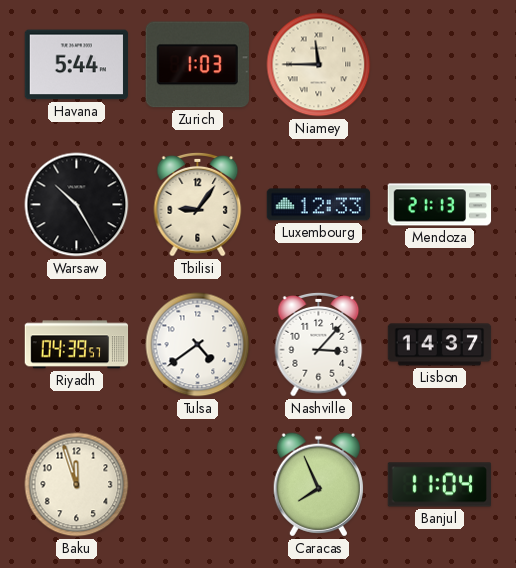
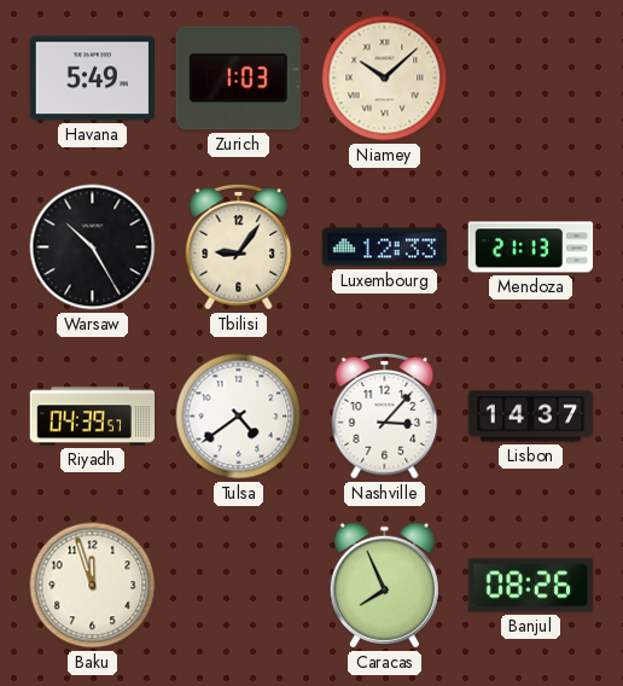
Havana: 5:44 -> 5:49 (92, 79)
Niamey: 11:45 -> 10:08 (385, 79)
Banjul: 11:04 -> 08:26 (531, 586)
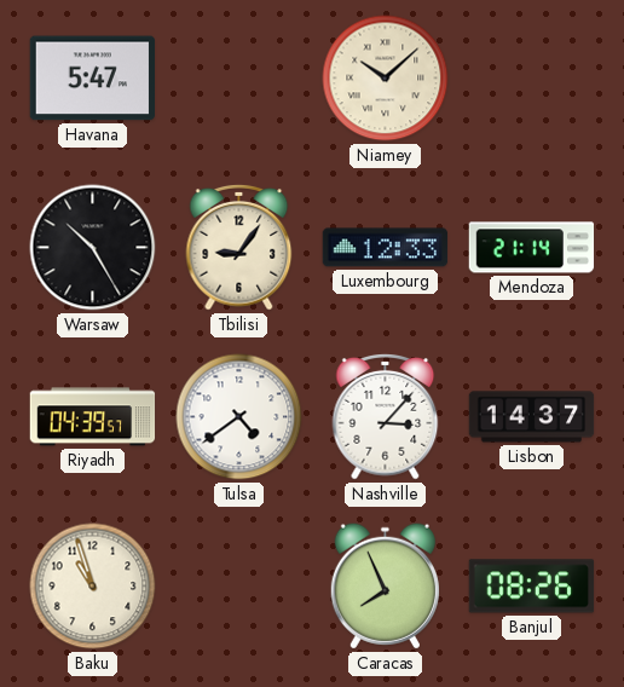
Havana: 5:49 -> 5:47 (92, 79)
Zurich: 1:03 -> none (238, 79)
Mendoza: 21:13 -> 21:14 (532, 248)
Baku: 11:57 -> 10:57 (93, 587)
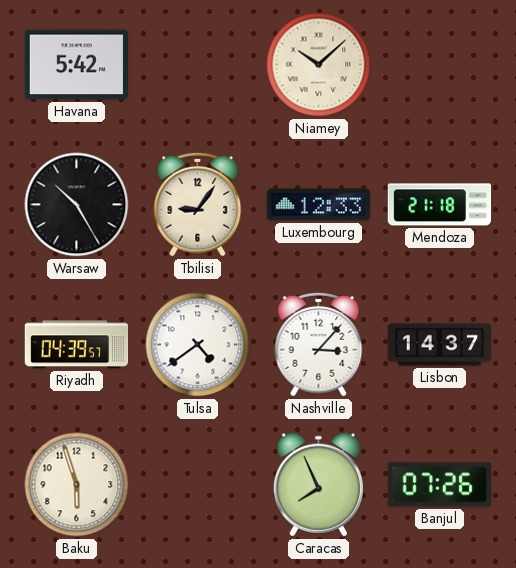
Havana: 5:47 -> 5:42 (76, 65)
Mendoza: 21:14 -> 21:18 (440, 205)
Baku: 10:57 -> 5:57 (77, 485)
Banjul: 08:26 -> 07:26 (440, 485)
